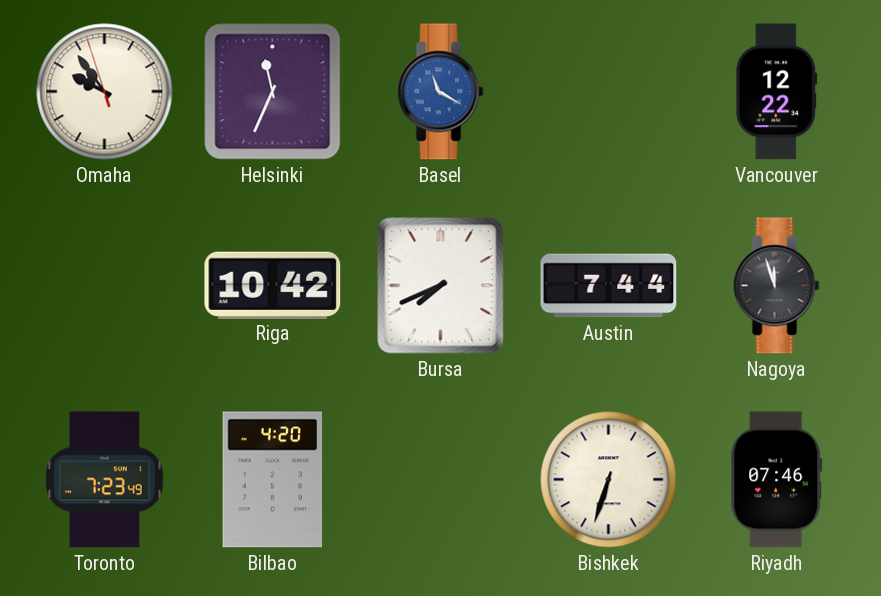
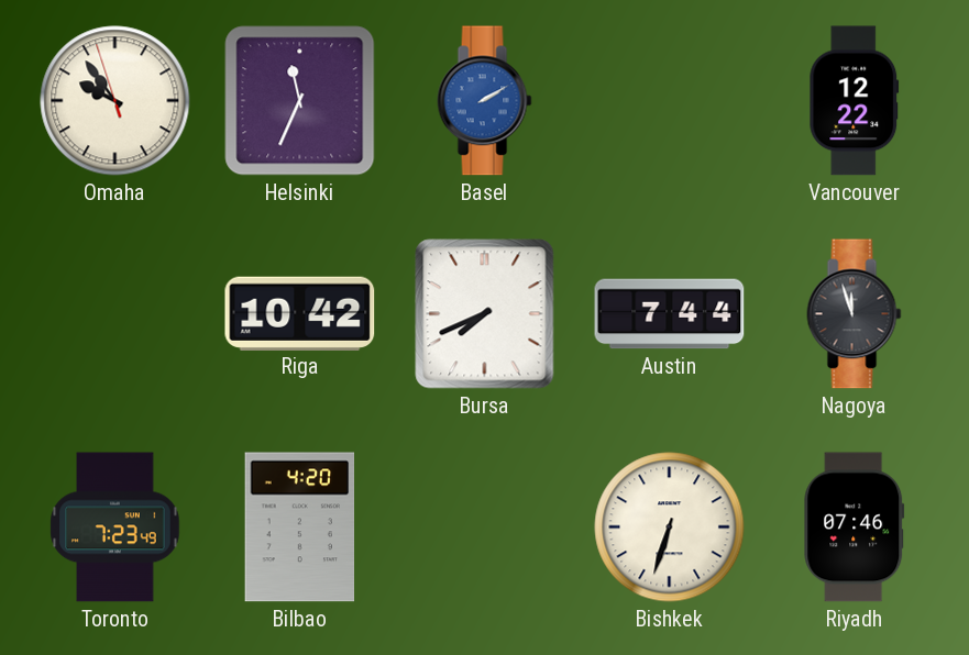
Basel: 11:20 -> 2:10 (485, 101)
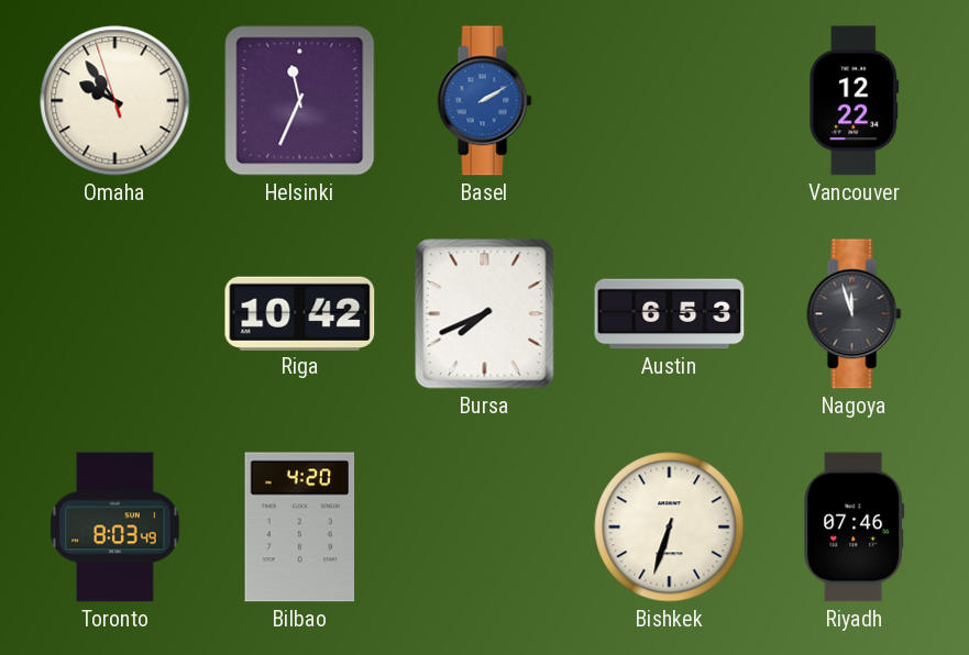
Austin: 7:44 -> 6:53 (670, 314)
Toronto: 7:23 -> 8:03 (115, 528)
